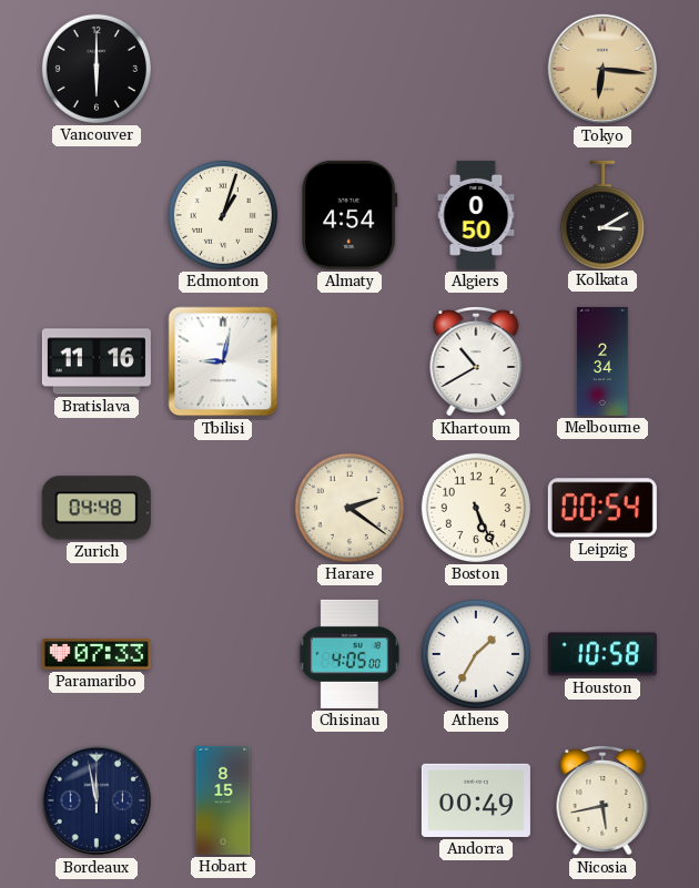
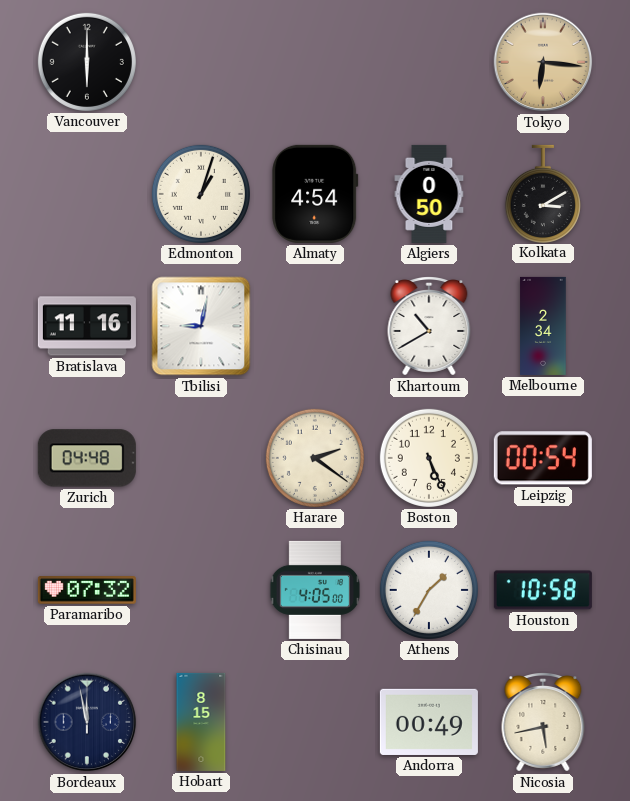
Paramaribo: 07:33 -> 07:32 (87, 590)
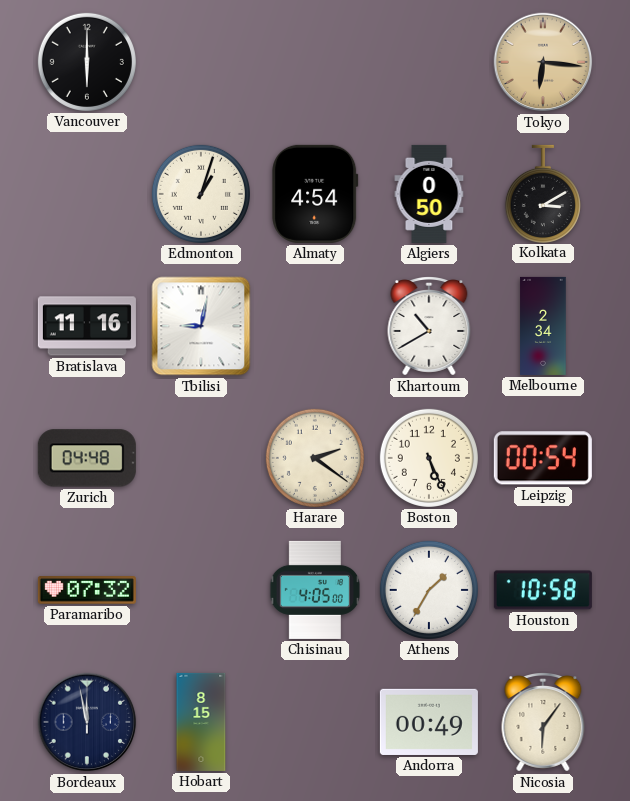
Nicosia: 5:43 -> 6:06 (543, 723)
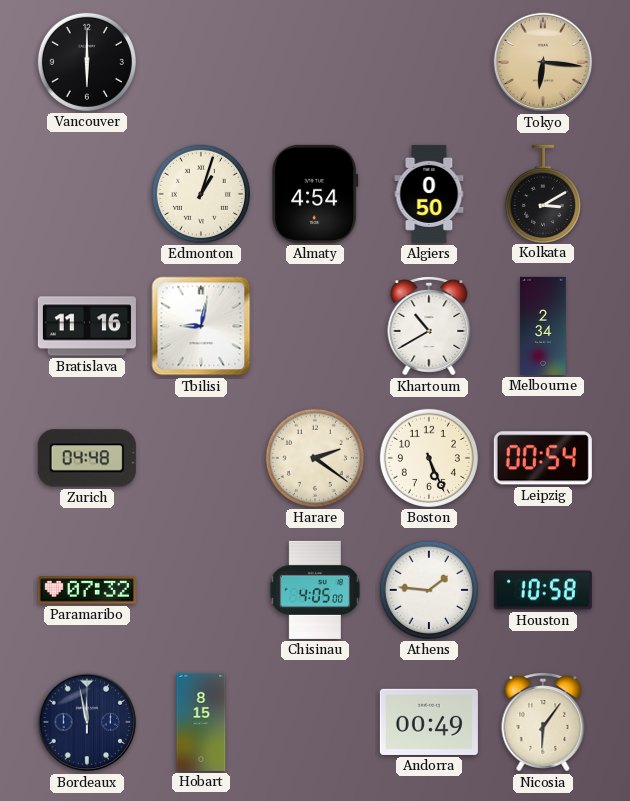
Athens: 1:35 -> 1:46 (429, 590)
